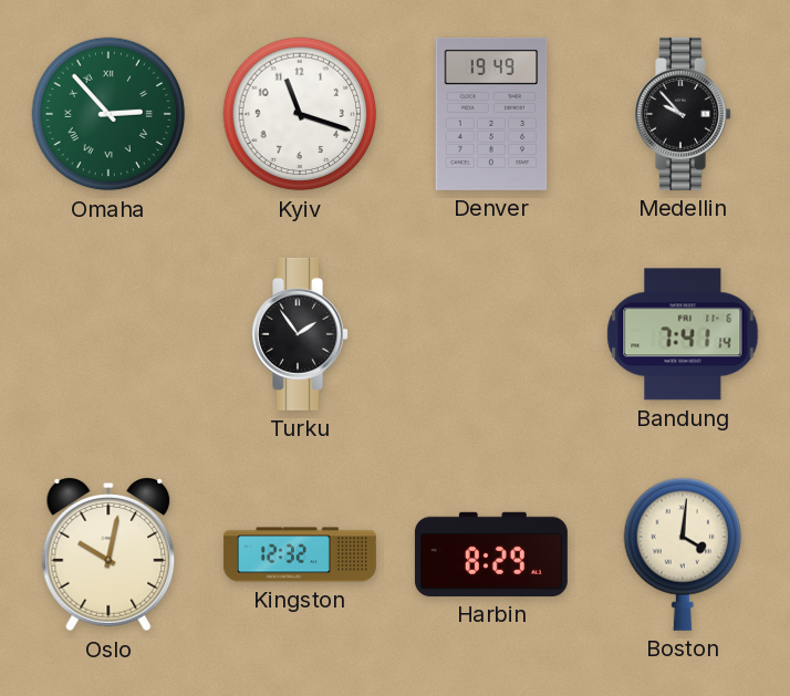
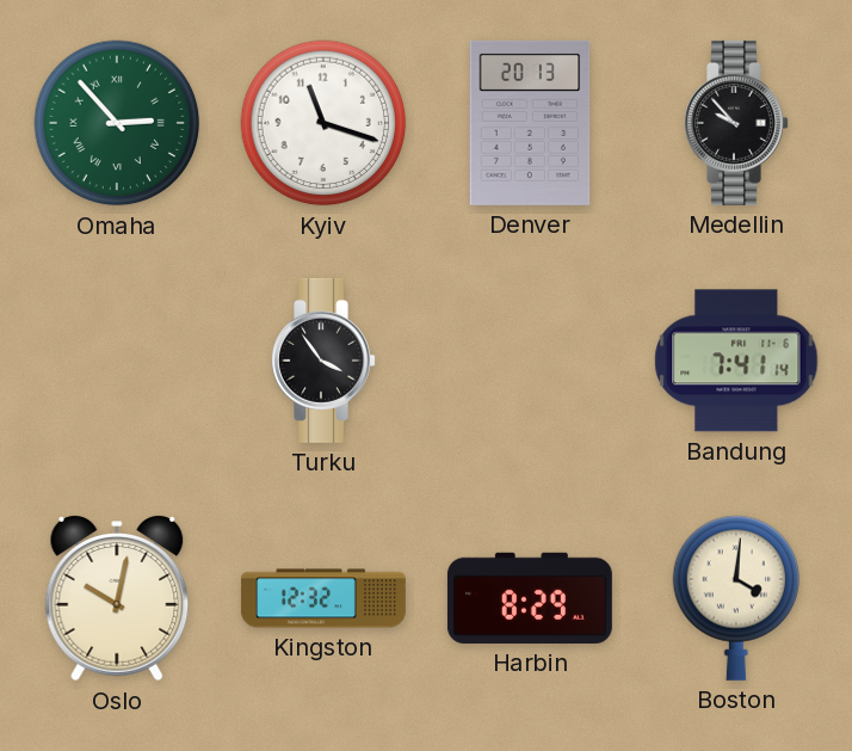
Denver: 19:49 -> 20:13 (530, 123)
Turku: 1:54 -> 3:54 (323, 361)
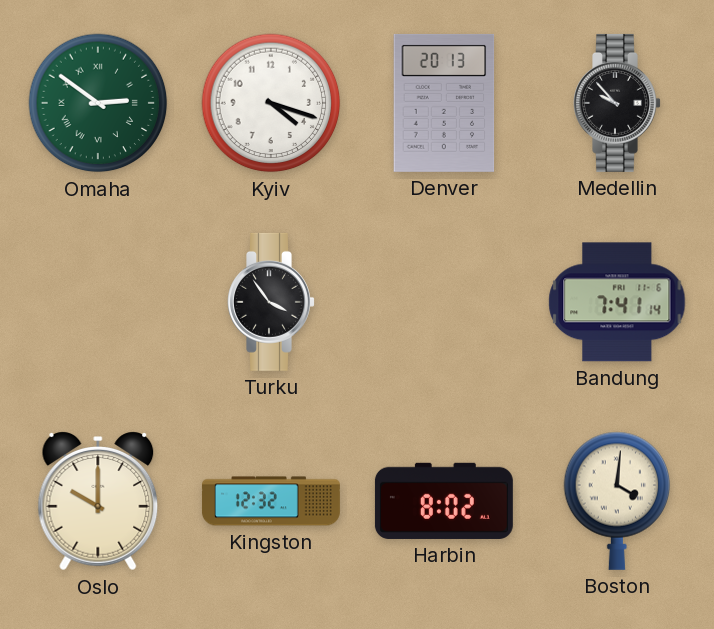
Omaha: 2:53 -> 2:51 (98, 103)
Kyiv: 11:18 -> 4:18 (271, 103)
Oslo: 10:02 -> 10:00 (98, 501)
Harbin: 8:29 -> 8:02 (444, 501)
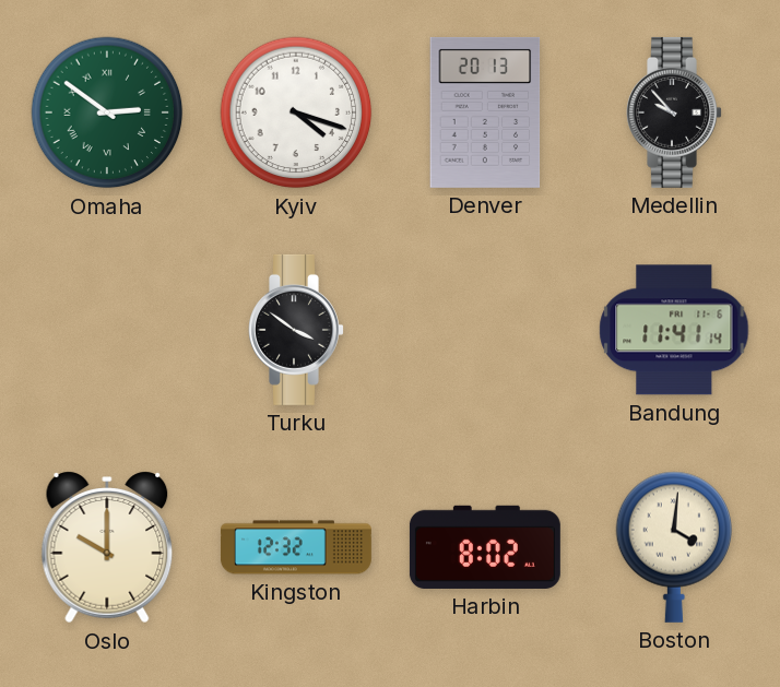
Turku: 3:54 -> 3:51 (296, 330)
Bandung: 7:41 -> 11:41 (674, 330)
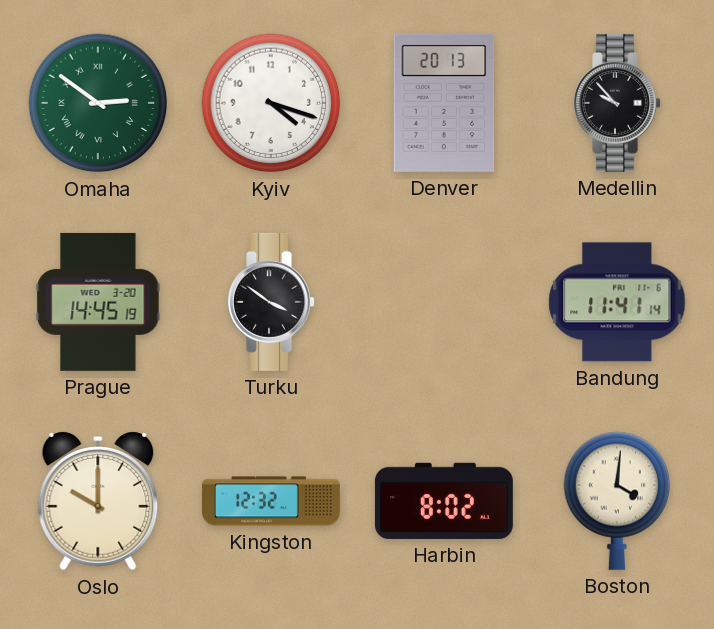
Prague: none -> 14:45 (98, 302)
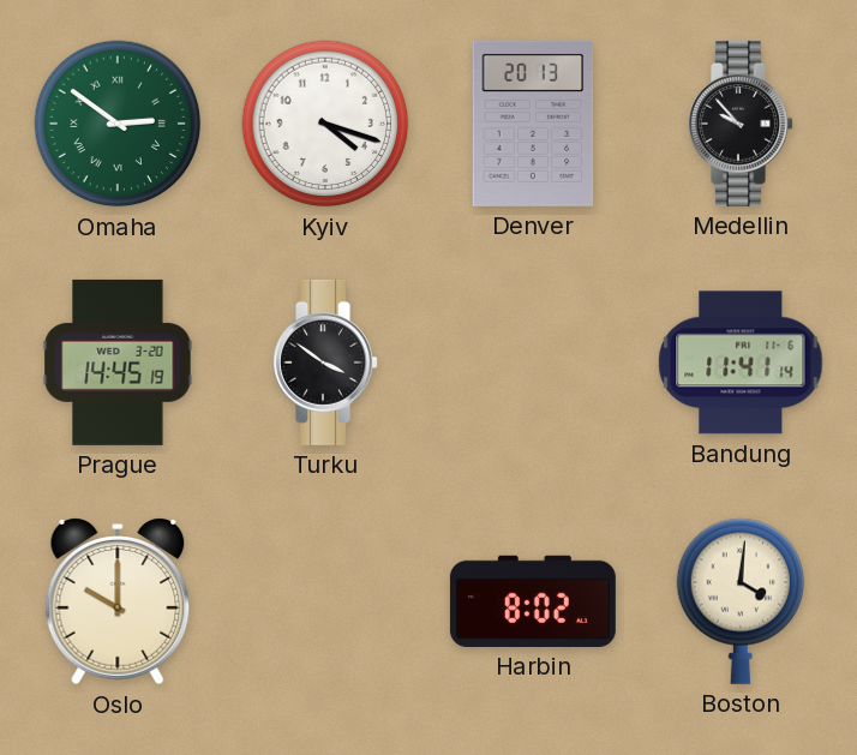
Kingston: 12:32 -> none (271, 501)
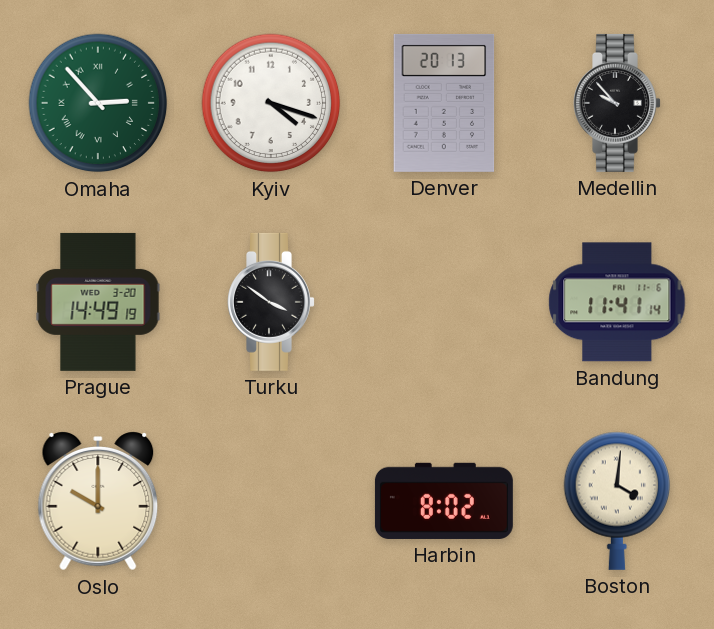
Omaha: 2:51 -> 2:53 (98, 103)
Prague: 14:45 -> 14:49 (98, 302)
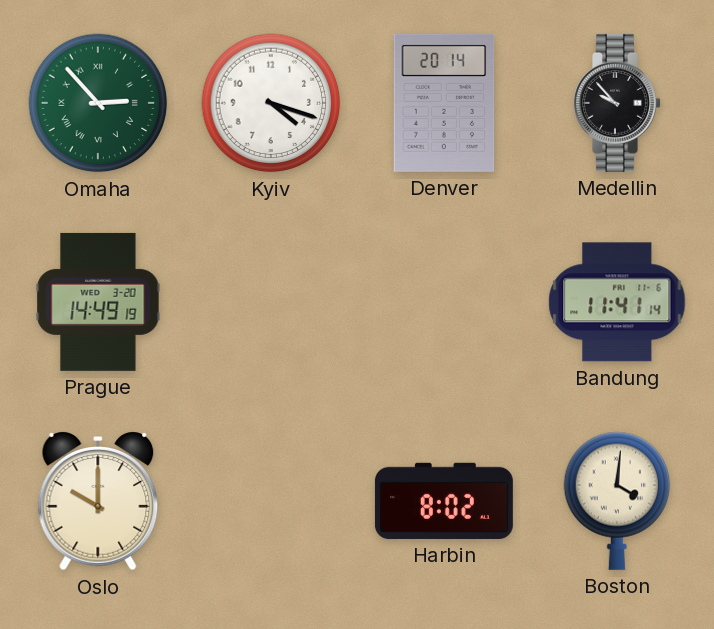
Denver: 20:13 -> 20:14 (444, 103)
Turku: 3:51 -> none (271, 302)
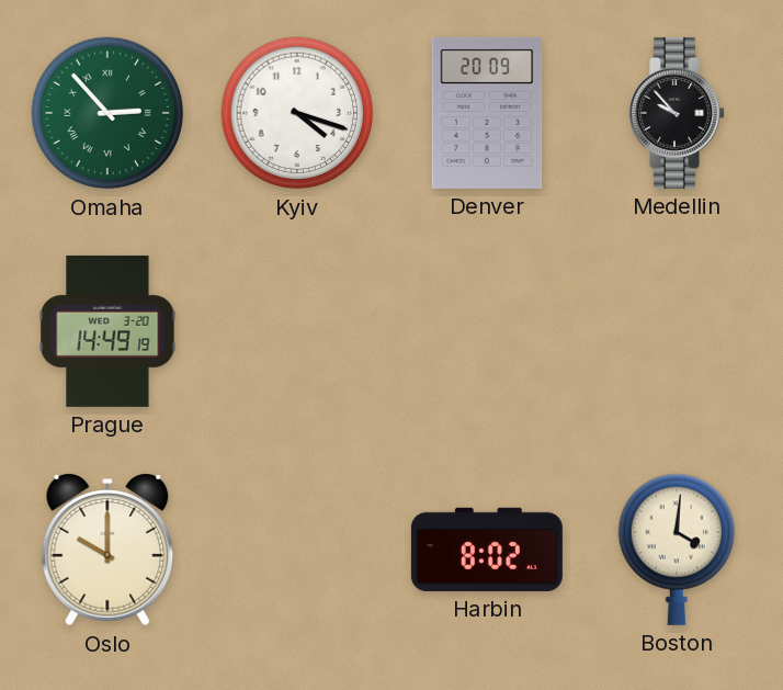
Denver: 20:14 -> 20:09 (487, 113)
Bandung: 11:41 -> none (617, 302)
